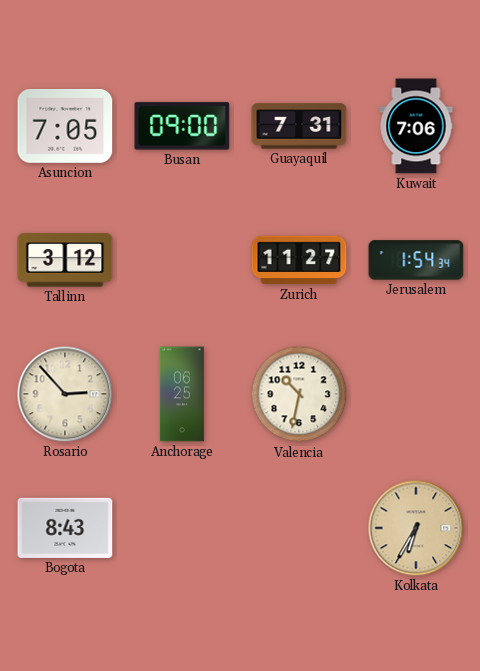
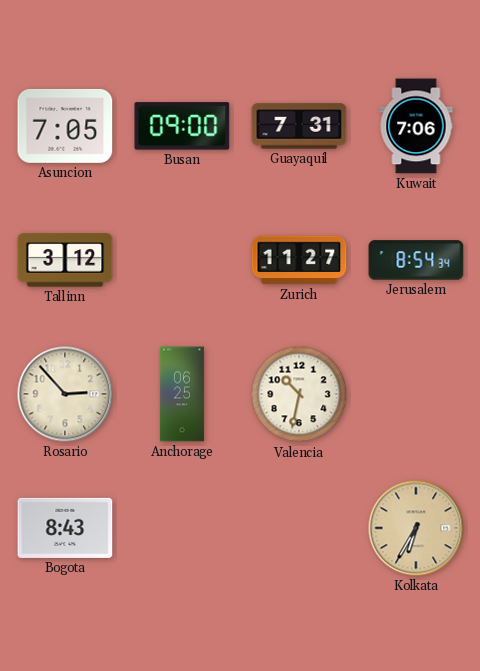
Jerusalem: 1:54 -> 8:54 (416, 260)
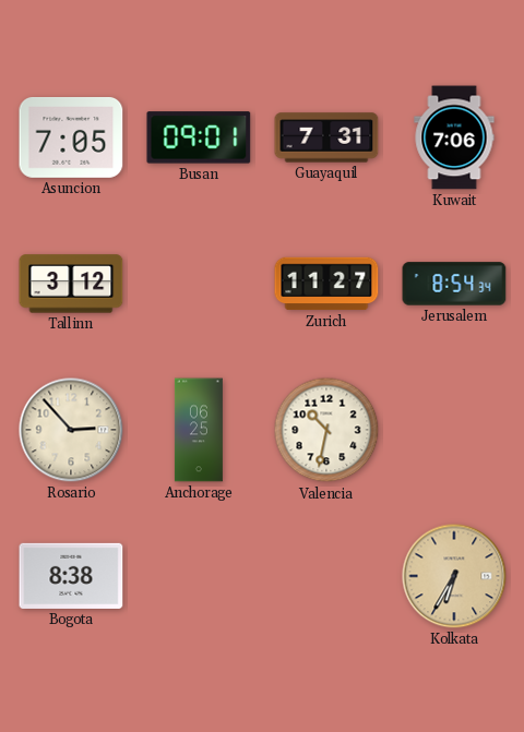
Busan: 09:00 -> 09:01 (199, 137)
Bogota: 8:43 -> 8:38 (71, 576)
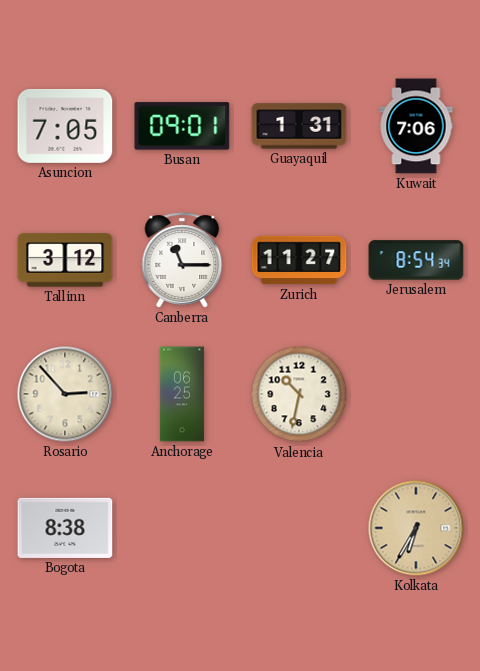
Guayaquil: 7:31 -> 1:31 (299, 126)
Canberra: none -> 11:15 (182, 260)
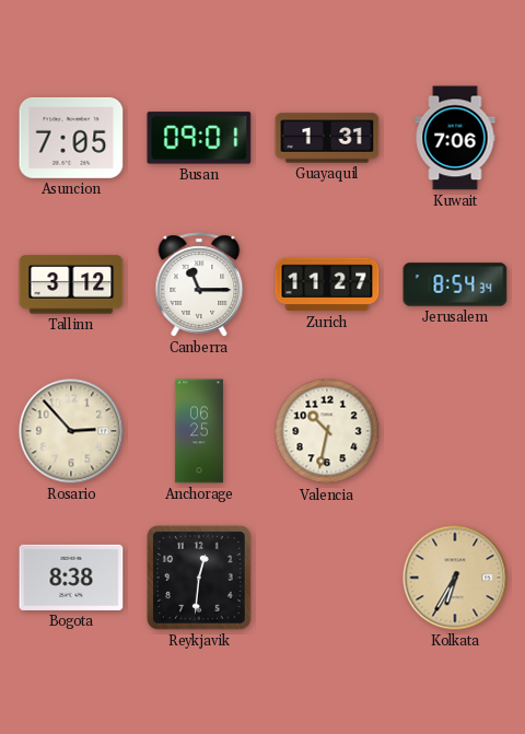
Reykjavik: none -> 12:31 (199, 578)
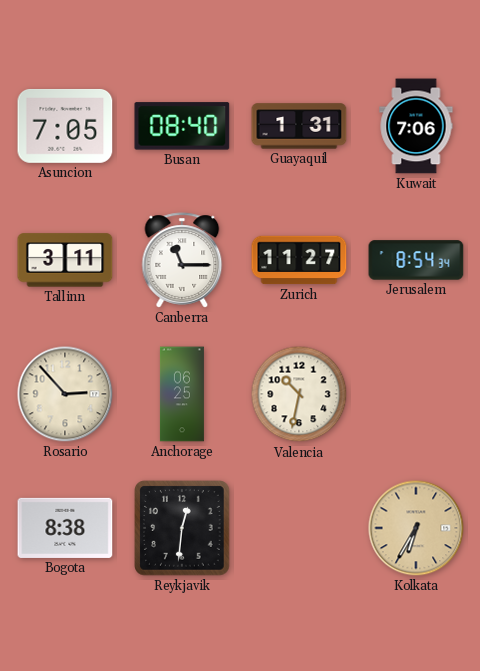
Busan: 09:01 -> 08:40 (182, 126)
Tallinn: 3:12 -> 3:11 (65, 260)
